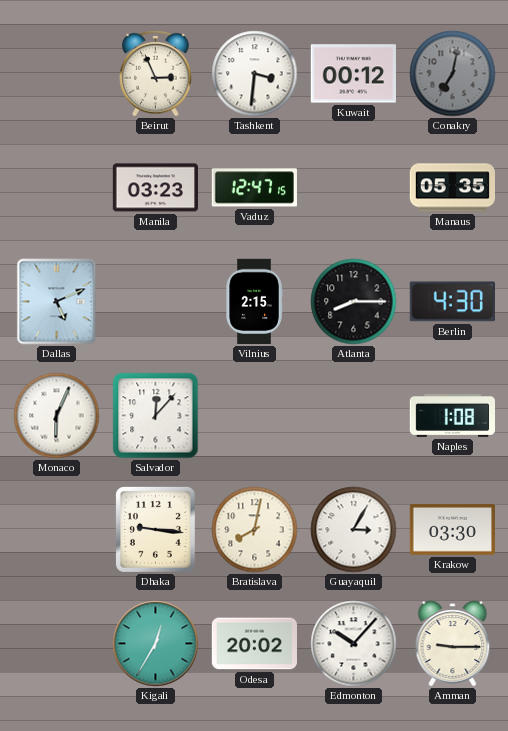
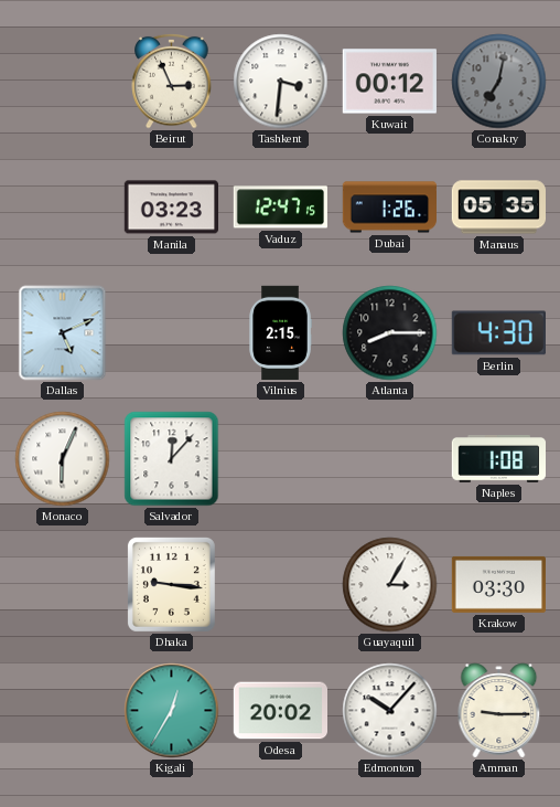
Dubai: none -> 1:26 (390, 208)
Bratislava: 8:02 -> none (255, 530)
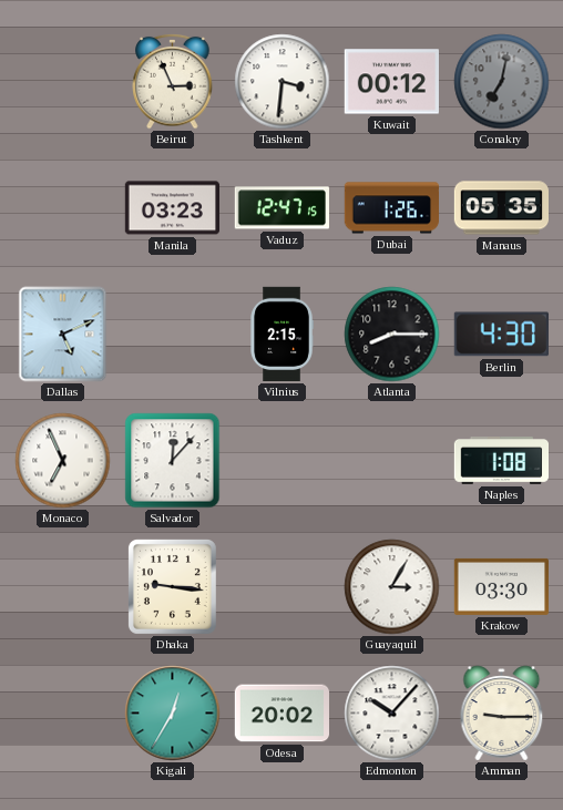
Monaco: 6:04 -> 6:56 (63, 461)
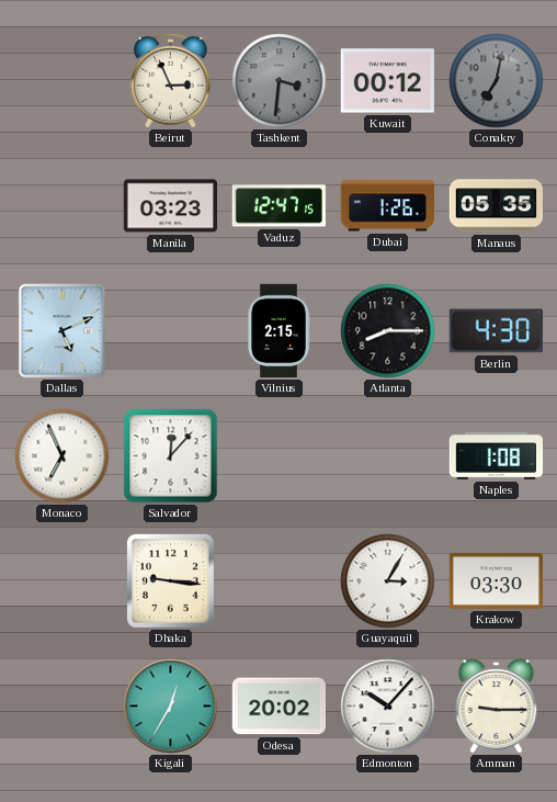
Tashkent dial: white -> grey (280, 81)
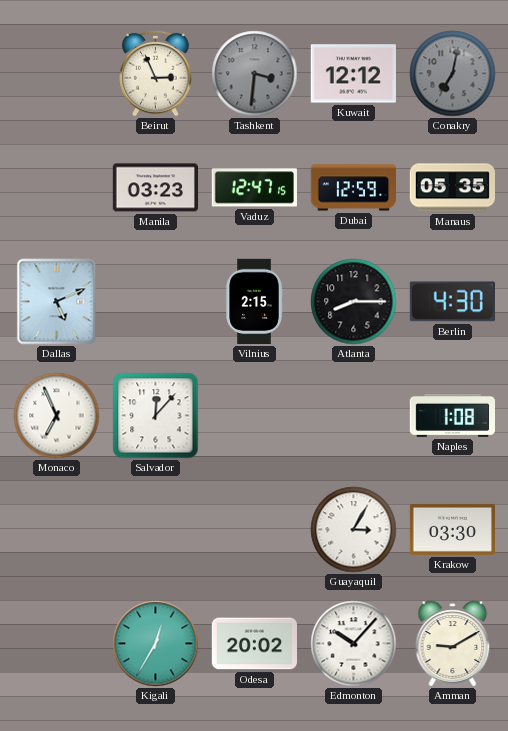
Kuwait: 00:12 -> 12:12 (353, 74)
Dubai: 1:26 -> 12:59 (354, 188)
Dhaka: 9:16 -> none (170, 580)
Amman: 9:15 -> 9:10 (453, 644)
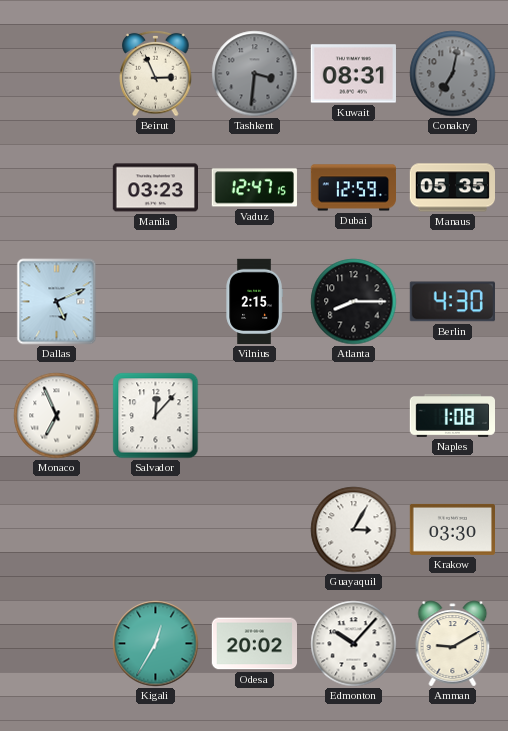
Kuwait: 12:12 -> 08:31 (353, 74)
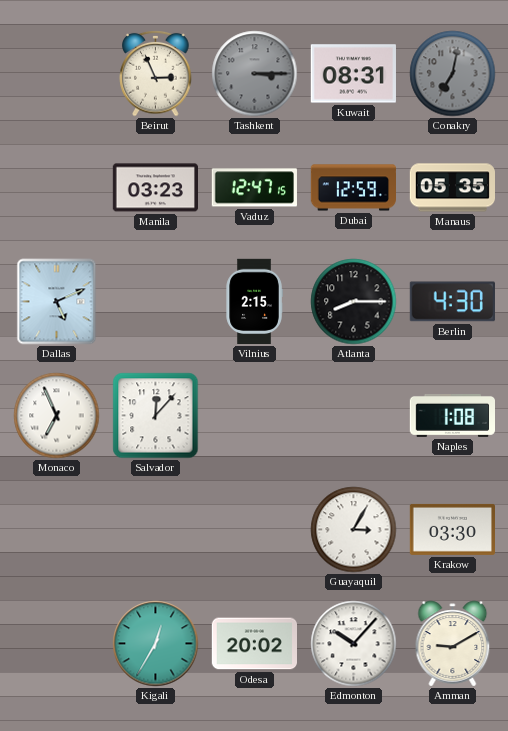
Tashkent: 3:31 -> 3:15 (255, 74)
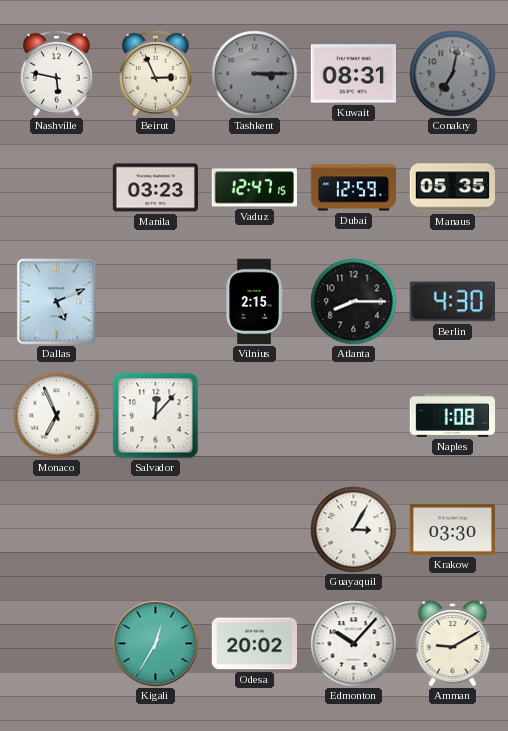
Nashville: none -> 5:47 (57, 73)
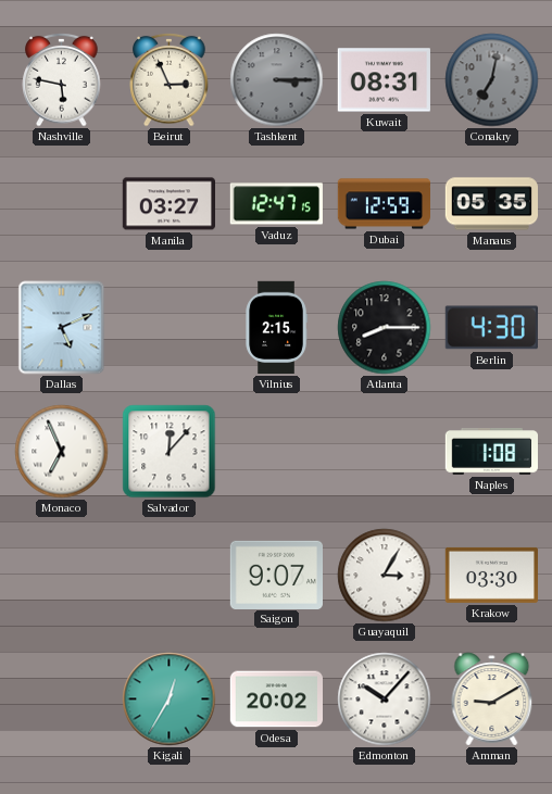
Manila: 03:23 -> 03:27 (168, 204)
Saigon: none -> 9:07 (276, 575)
